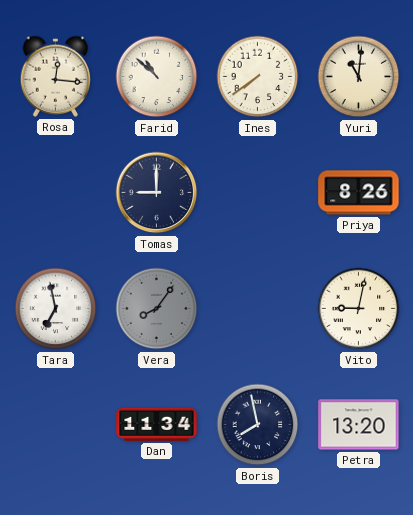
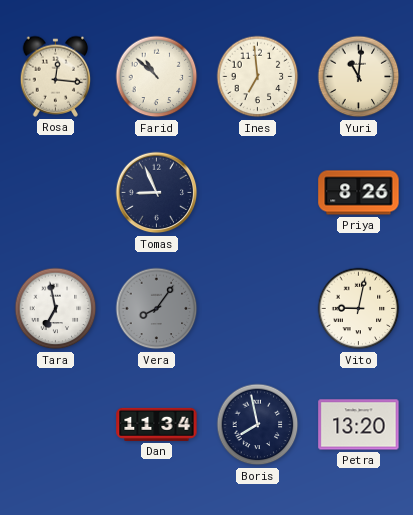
Ines: 7:39 -> 6:59 (258, 77)
Tomas: 9:00 -> 8:56 (157, 193)
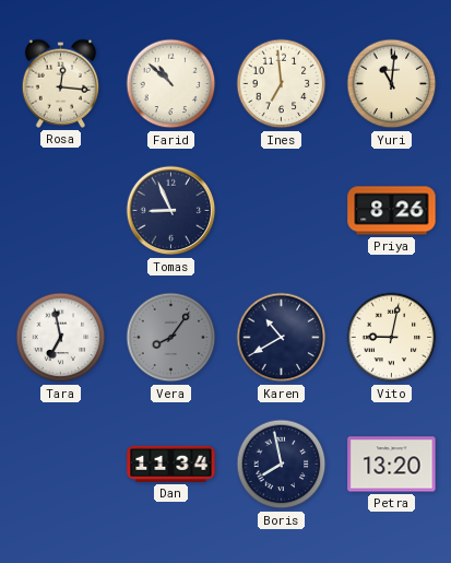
Karen: none -> 10:40 (282, 338)
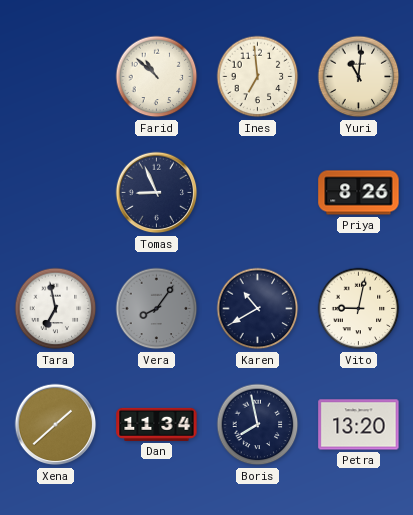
Rosa: 12:16 -> none (61, 83)
Xena: none -> 1:38 (56, 425)
